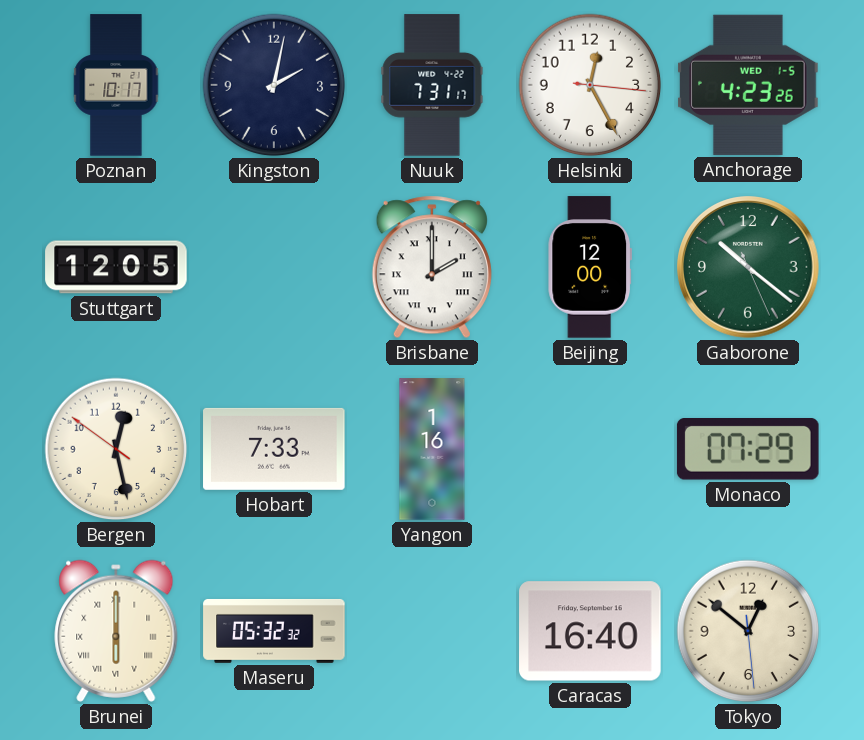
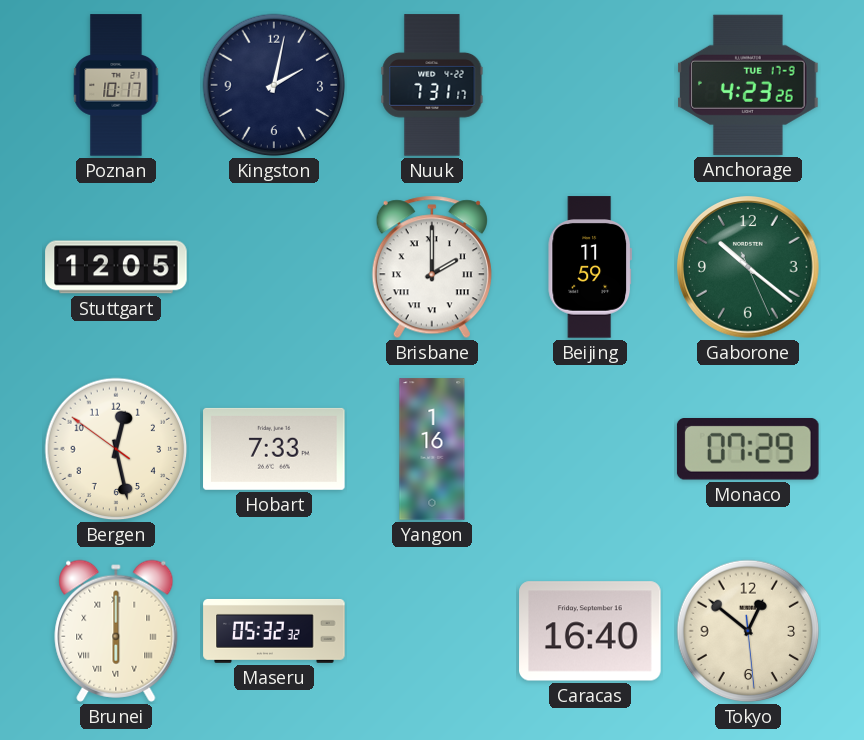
Helsinki: 12:25 -> none (590, 85)
Anchorage date: WED 1-5 -> TUE 17-9 (748, 85)
Beijing: 12:00 -> 11:59 (589, 267)
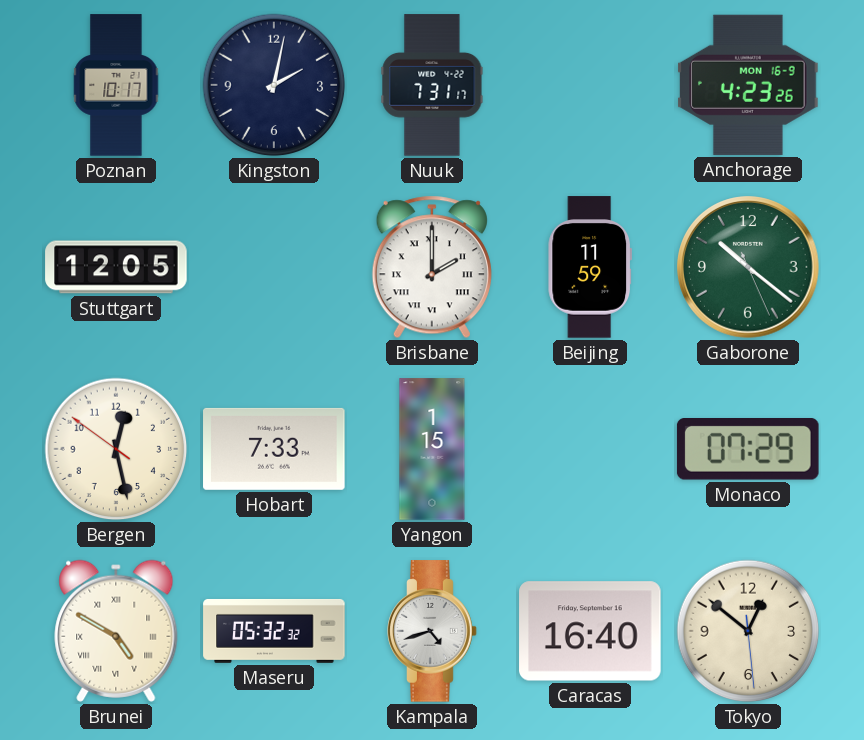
Anchorage date: TUE 17-9 -> MON 16-9 (748, 85)
Yangon: 1:16 -> 1:15 (432, 449)
Brunei: 6:00 -> 4:50 (116, 631)
Kampala: none -> 4:42 (432, 631)
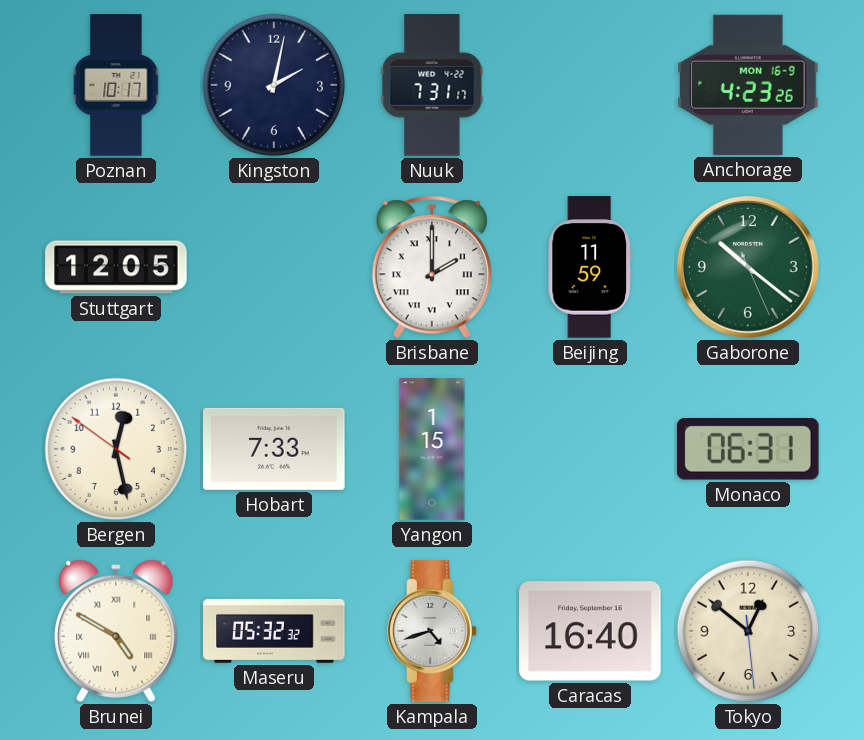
Monaco: 07:29 -> 06:31 (748, 450)
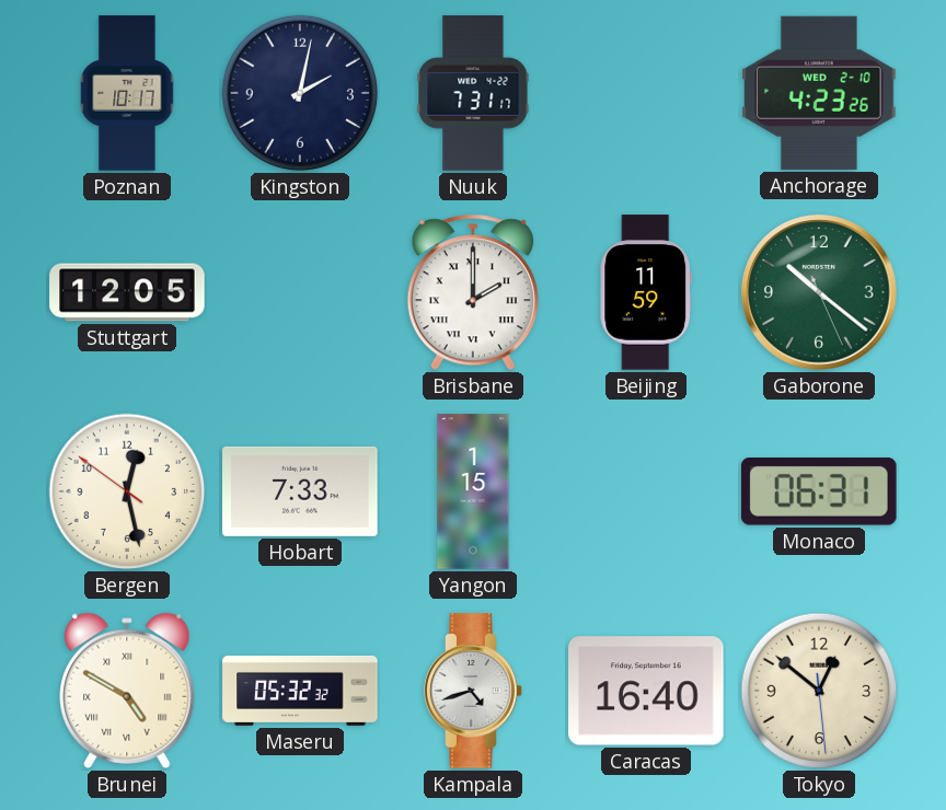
Anchorage date: MON 16-9 -> WED 2-10 (819, 93)
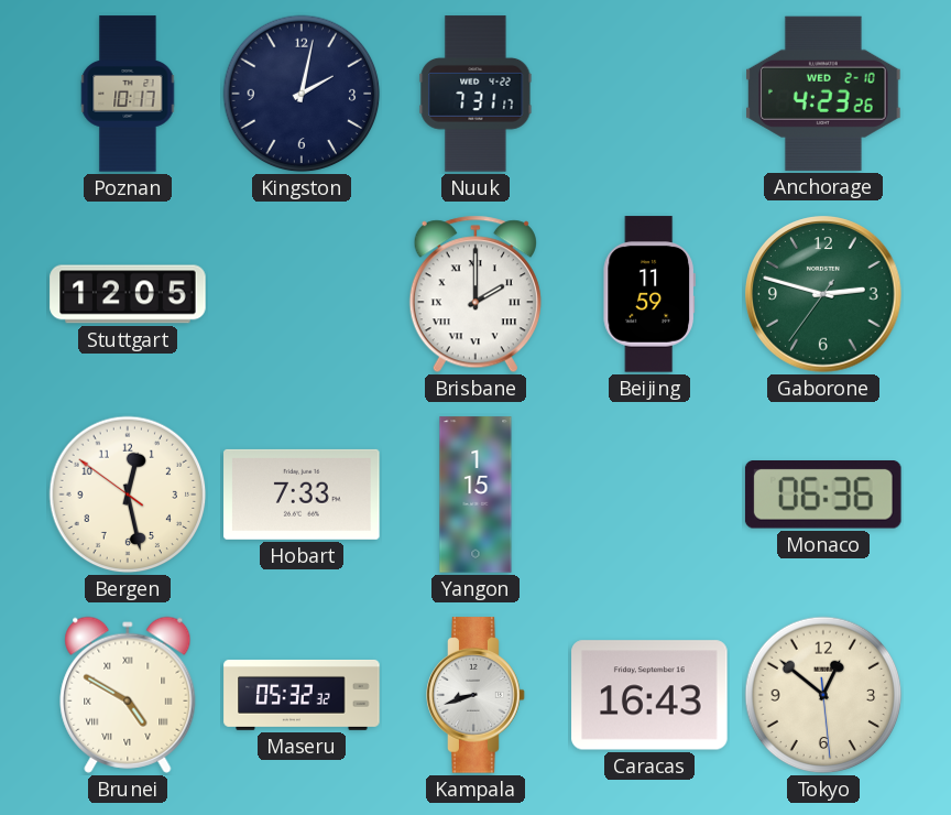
Gaborone: 10:21 -> 2:47 (823, 294)
Monaco: 06:31 -> 06:36 (823, 496)
Kampala: 4:42 -> 8:42 (475, 695)
Caracas: 16:40 -> 16:43 (649, 695)
